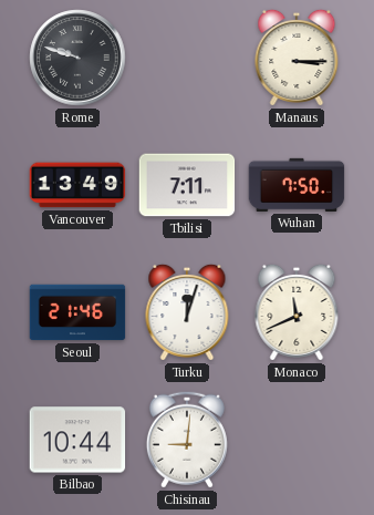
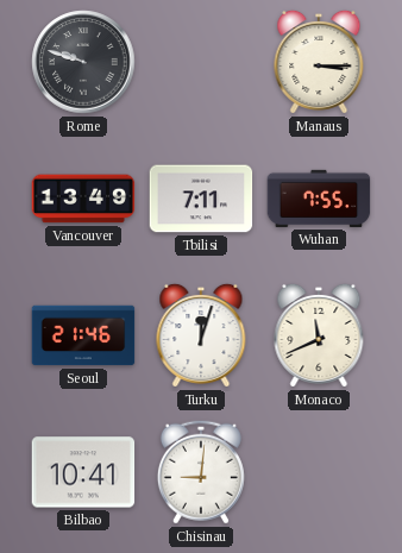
Wuhan: 7:50 -> 7:55 (319, 199)
Bilbao: 10:44 -> 10:41 (83, 472)
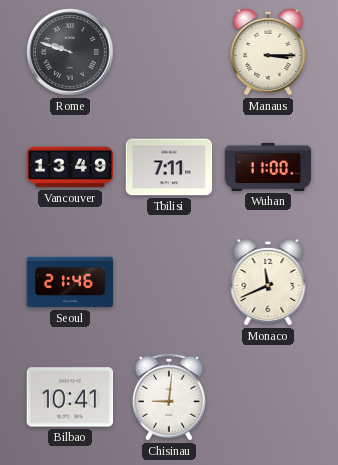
Wuhan: 7:55 -> 11:00 (268, 167)
Turku: 12:03 -> none (201, 335)
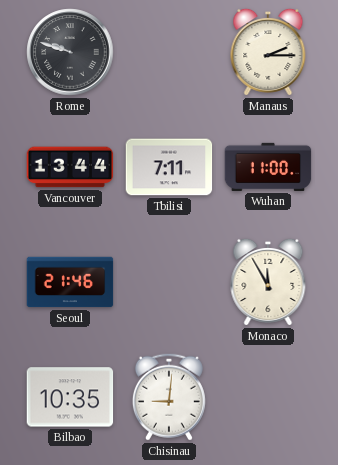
Manaus: 3:15 -> 2:15 (268, 52)
Vancouver: 13:49 -> 13:44 (70, 167)
Monaco: 11:41 -> 11:55 (268, 282)
Bilbao: 10:41 -> 10:35 (70, 397)
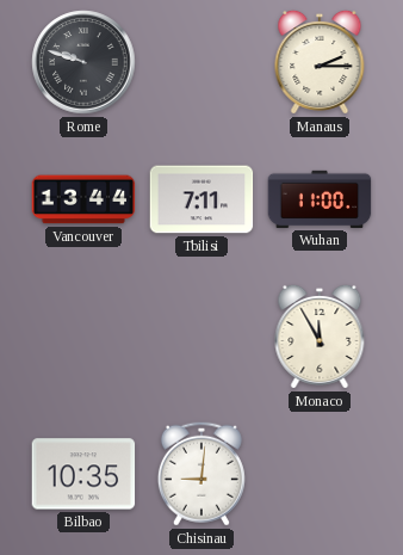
Seoul: 21:46 -> none (70, 282)
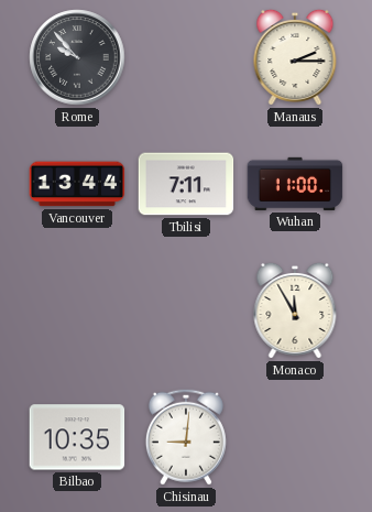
Rome: 9:48 -> 9:53 (77, 57)
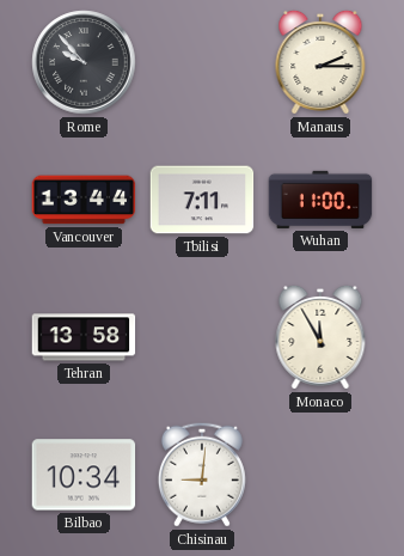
Tehran: none -> 13:58 (84, 337)
Bilbao: 10:35 -> 10:34 (84, 475)
